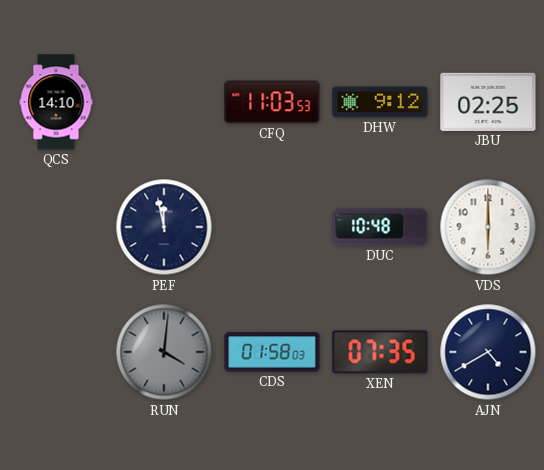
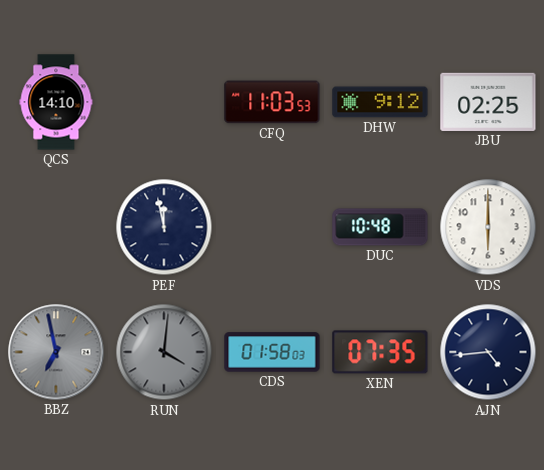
BBZ: none -> 6:58 (56, 352)
AJN: 4:40 -> 4:44 (488, 352)
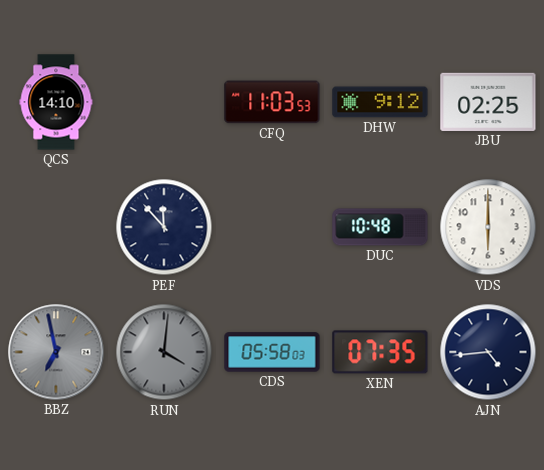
PEF: 11:58 -> 11:53 (164, 227)
CDS: 01:58 -> 05:58 (272, 352)
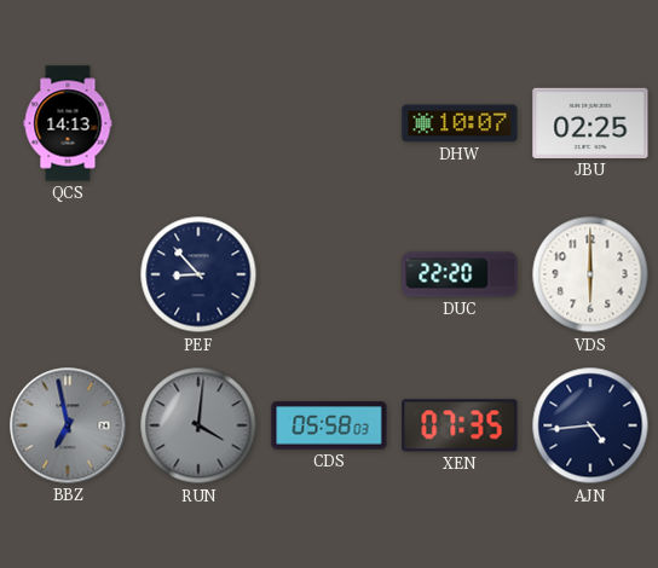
QCS: 14:10 -> 14:13 (68, 123)
CFQ: 11:03 -> none (272, 102)
DHW: 9:12 -> 10:07 (460, 123)
PEF: 11:53 -> 8:53 (198, 274)
DUC: 10:48 -> 22:20 (460, 274)
